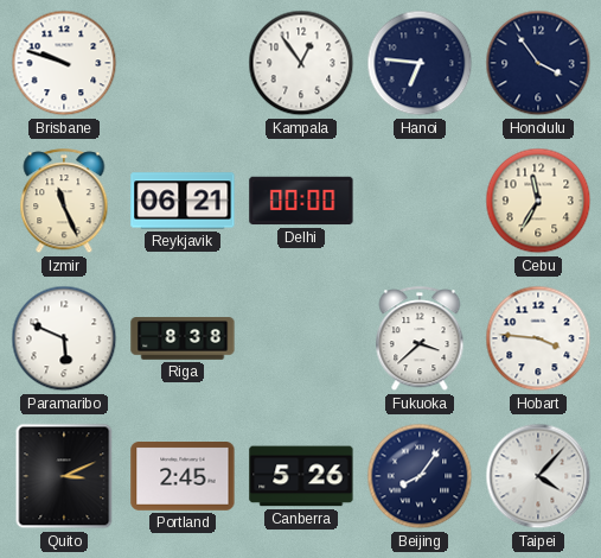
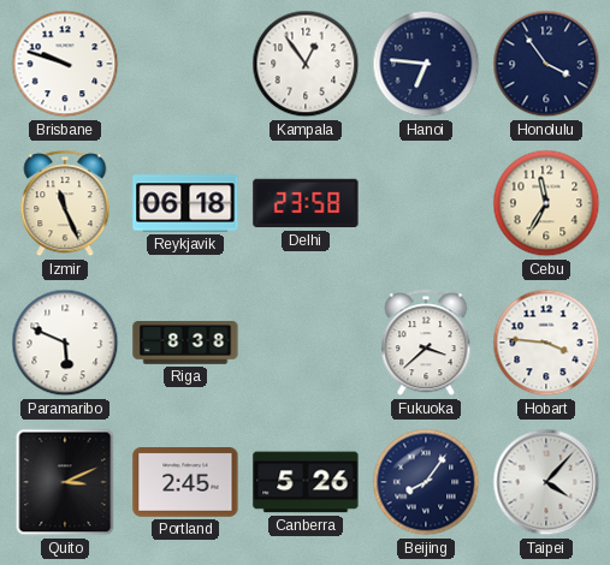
Reykjavik: 06:21 -> 06:18 (185, 203)
Delhi: 00:00 -> 23:58 (306, 203)
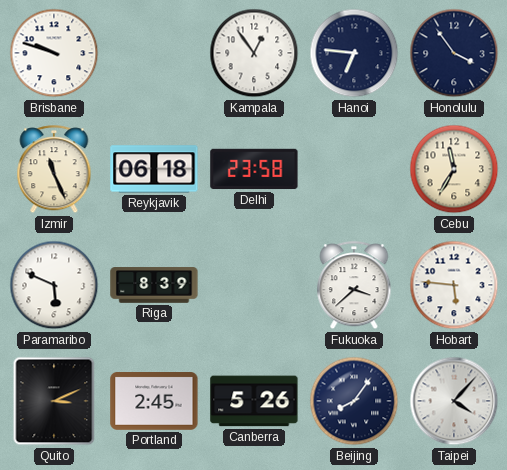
Riga: 8:38 -> 8:39 (154, 285)
Hobart: 3:46 -> 5:46 (454, 285)
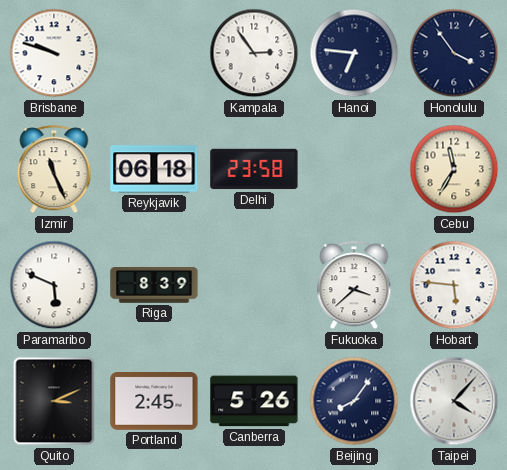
Kampala: 12:54 -> 2:54 (254, 53)
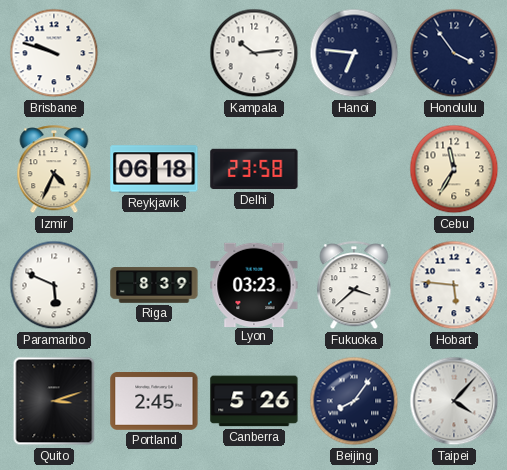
Kampala: 2:54 -> 10:14 (254, 53)
Izmir: 11:26 -> 4:34 (54, 170)
Lyon: none -> 03:23 (254, 284)
Quito: 3:11 -> 3:12 (54, 401)
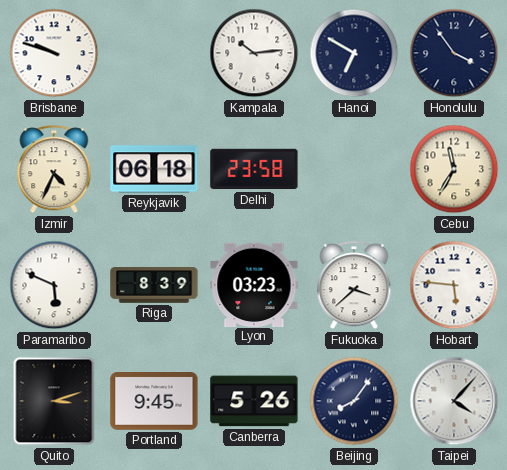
Hanoi: 6:46 -> 6:50 (354, 53)
Portland: 2:45 -> 9:45 (154, 402)
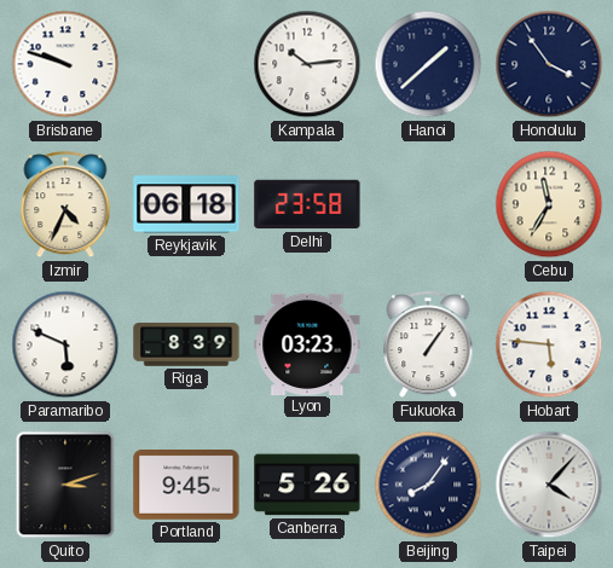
Hanoi: 6:50 -> 1:38 (428, 64)
Fukuoka: 3:38 -> 1:06 (428, 346)
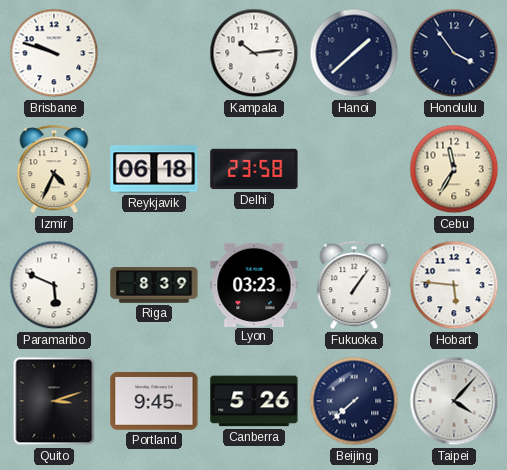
Beijing: 8:06 -> 7:38 (354, 401)
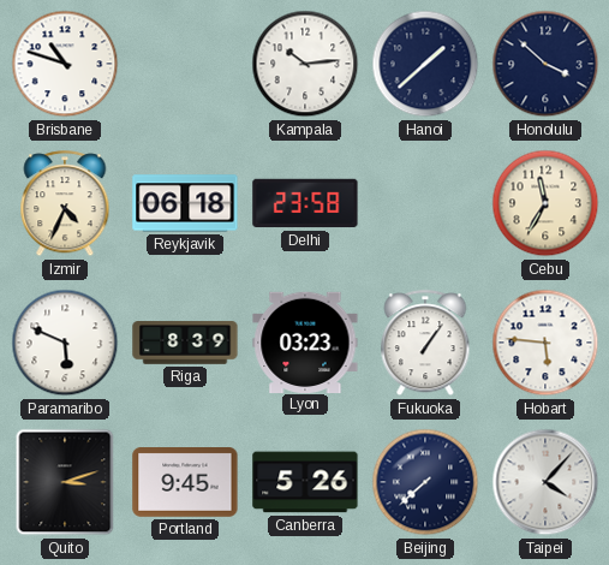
Brisbane: 9:48 -> 10:48 (65, 64)
Honolulu: 3:54 -> 3:52 (545, 64)
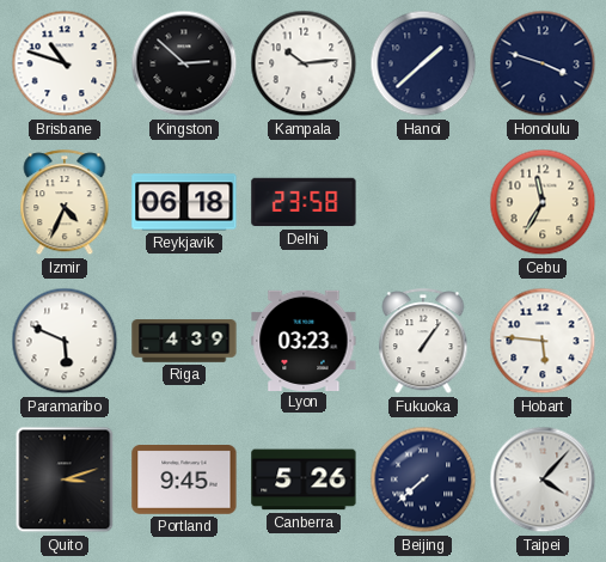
Kingston: none -> 2:52 (184, 63)
Honolulu: 3:52 -> 3:48 (543, 63)
Riga: 8:39 -> 4:39 (184, 341)
